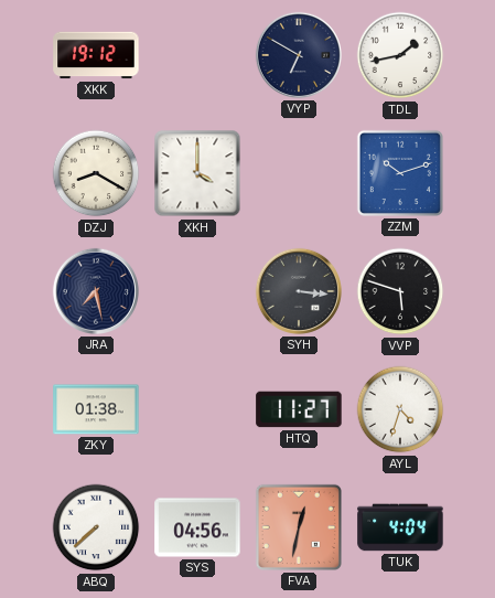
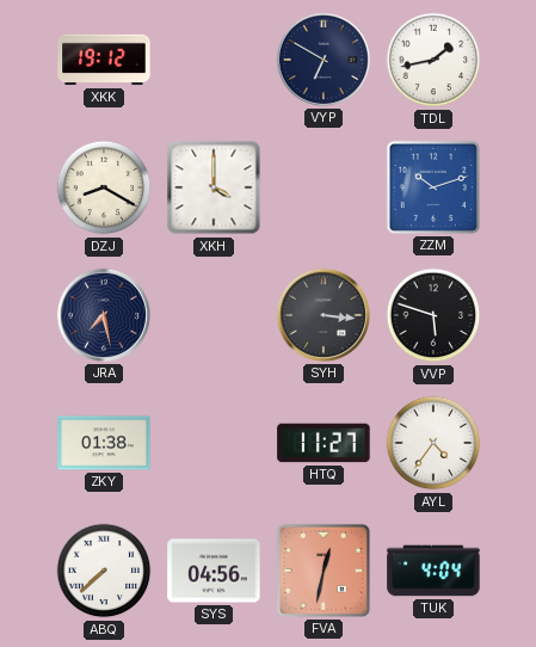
AYL: 4:33 -> 4:36 (433, 443)
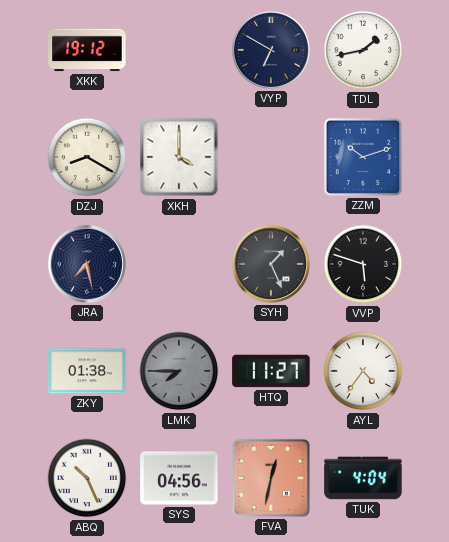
SYH: 3:16 -> 1:26 (271, 264)
LMK: none -> 7:45 (179, 371)
ABQ: 7:38 -> 10:26 (87, 478)
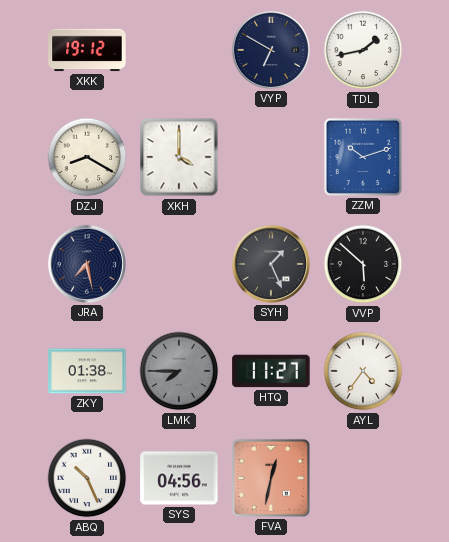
VVP: 5:48 -> 5:52 (363, 264)
TUK: 4:04 -> none (363, 478)
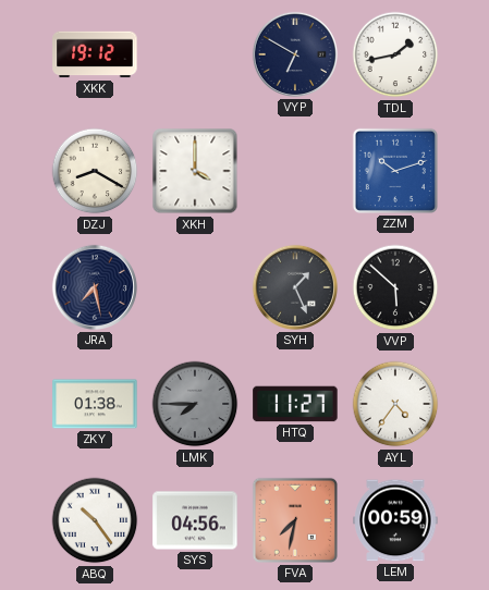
ABQ: 10:26 -> 10:24 (95, 520)
FVA: 12:32 -> 7:32 (295, 520)
LEM: none -> 00:59 (395, 520)
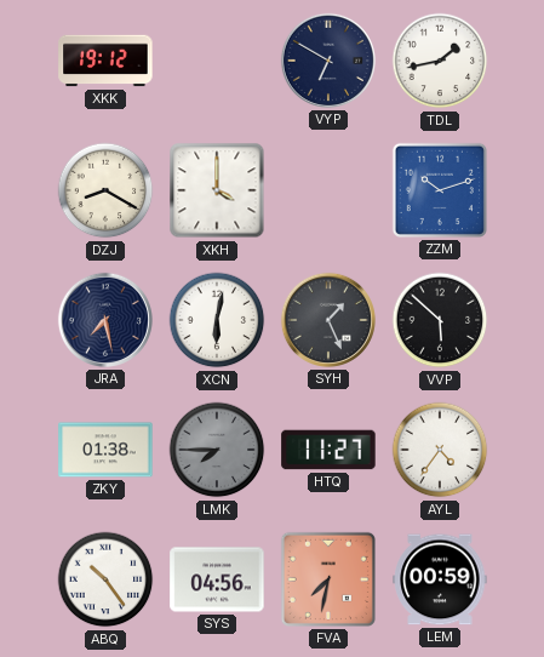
XCN: none -> 6:02 (217, 320)
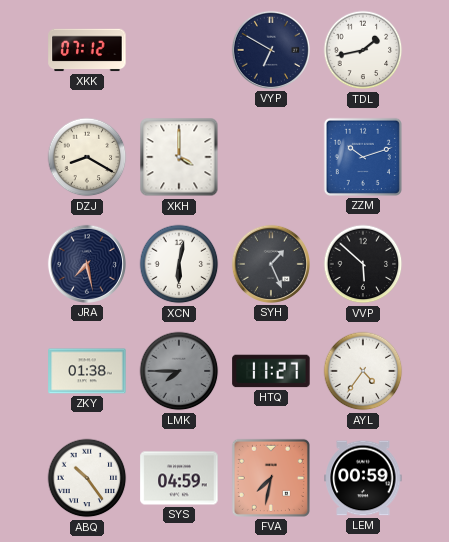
XKK: 19:12 -> 07:12 (87, 50)
SYS: 04:56 -> 04:59 (179, 478)
